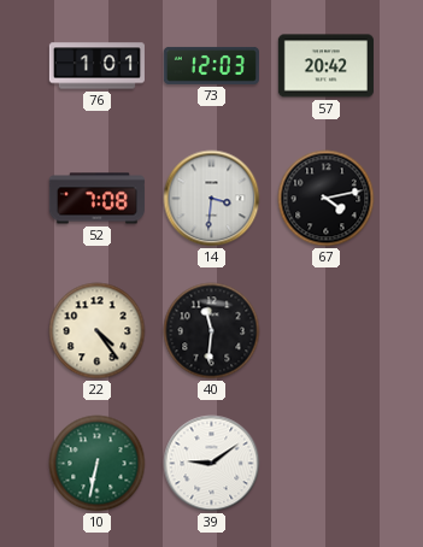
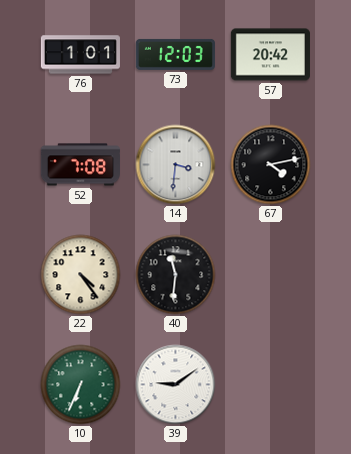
10: 6:32 -> 6:34 (81, 385)
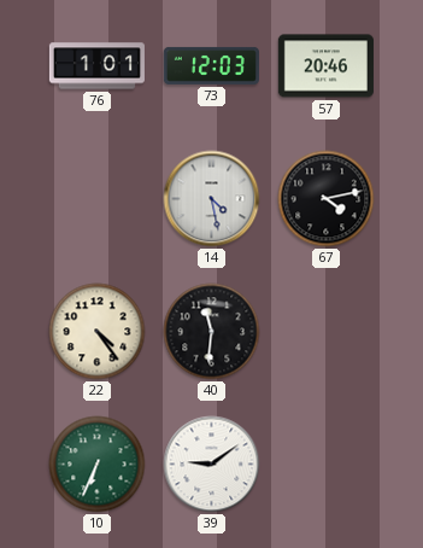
57: 20:42 -> 20:46 (325, 66)
52: 7:08 -> none (80, 165)
14: 3:31 -> 4:28 (212, 199)
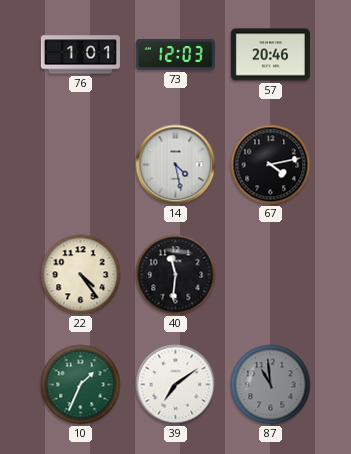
10: 6:34 -> 1:34 (81, 385)
39: 9:09 -> 7:09 (176, 385)
87: none -> 10:59 (271, 385)
